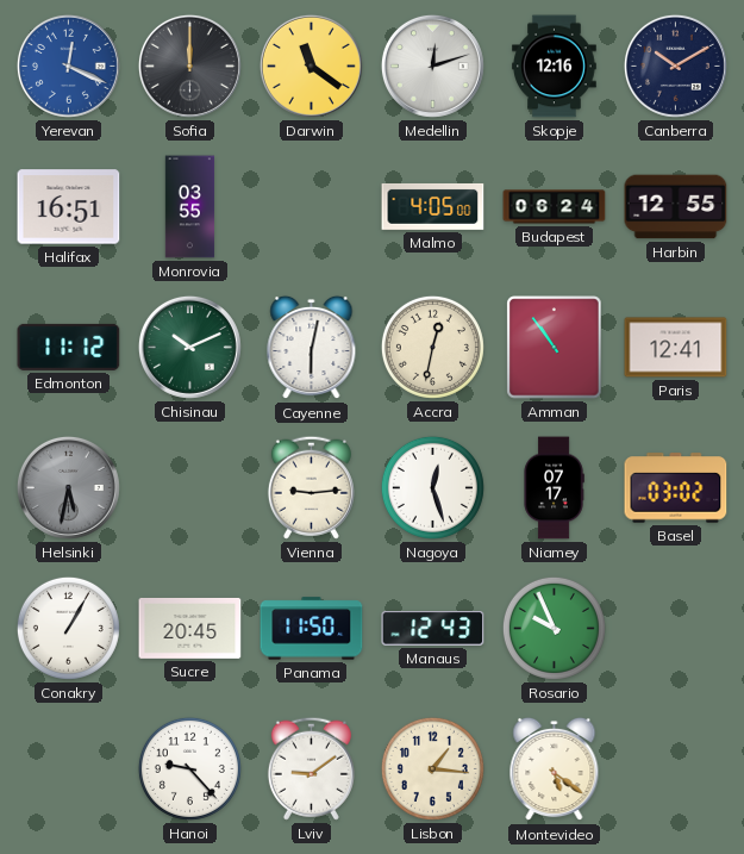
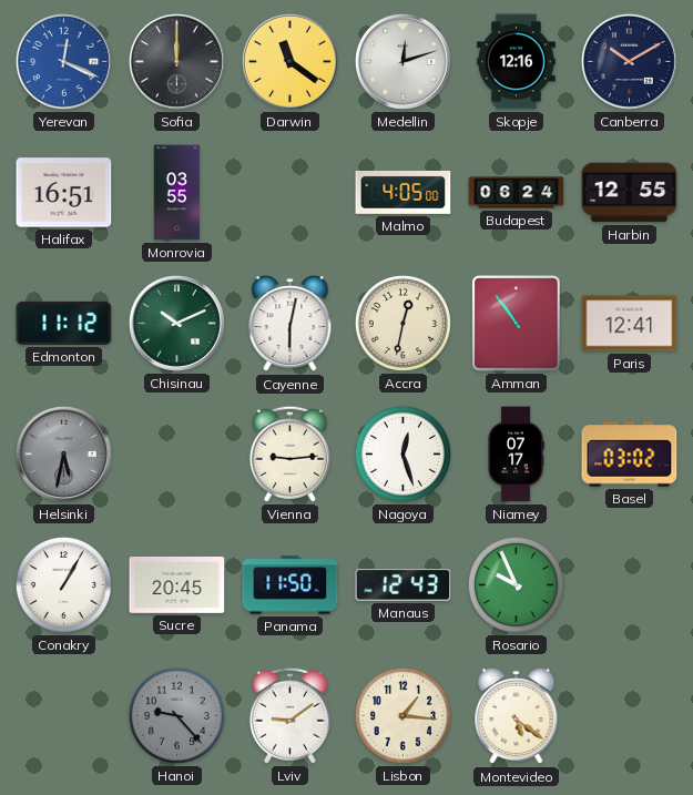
Hanoi dial: white -> grey (176, 715)
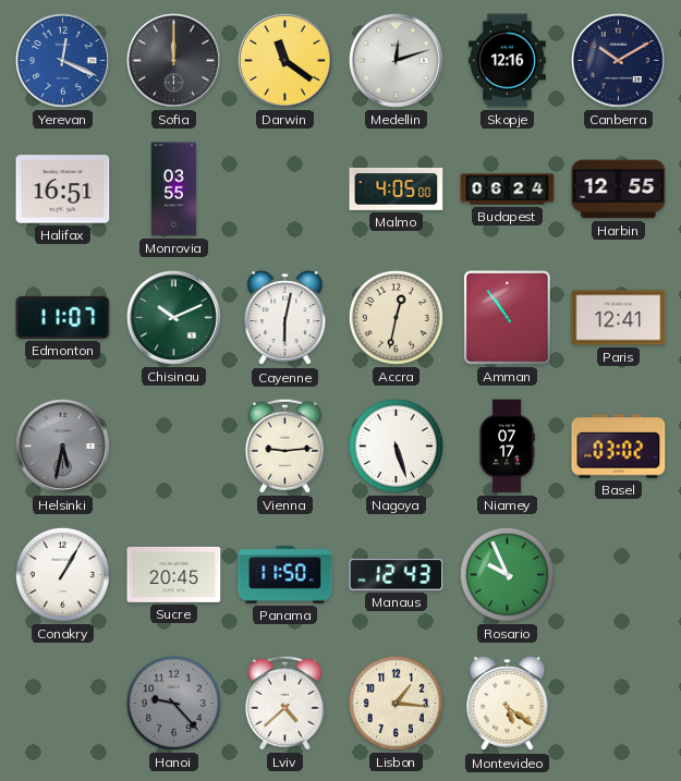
Edmonton: 11:12 -> 11:07 (63, 317)
Nagoya: 12:27 -> 5:27 (396, 446)
Lviv: 9:09 -> 4:38 (284, 703)
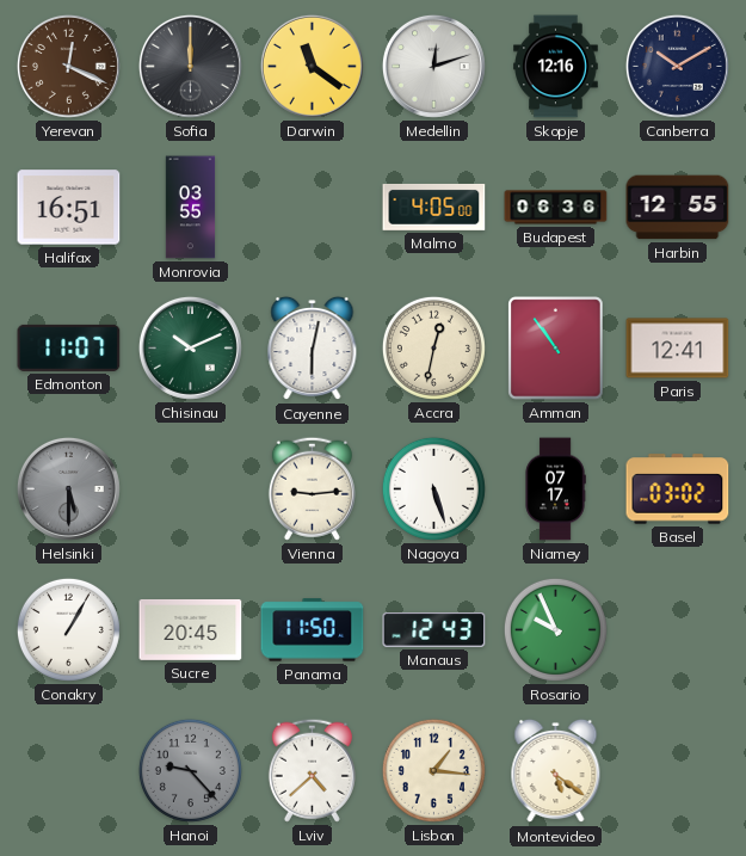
Yerevan dial: blue -> brown (68, 66)
Budapest: 06:24 -> 06:36 (556, 208)
Helsinki: 5:32 -> 5:30 (68, 488)
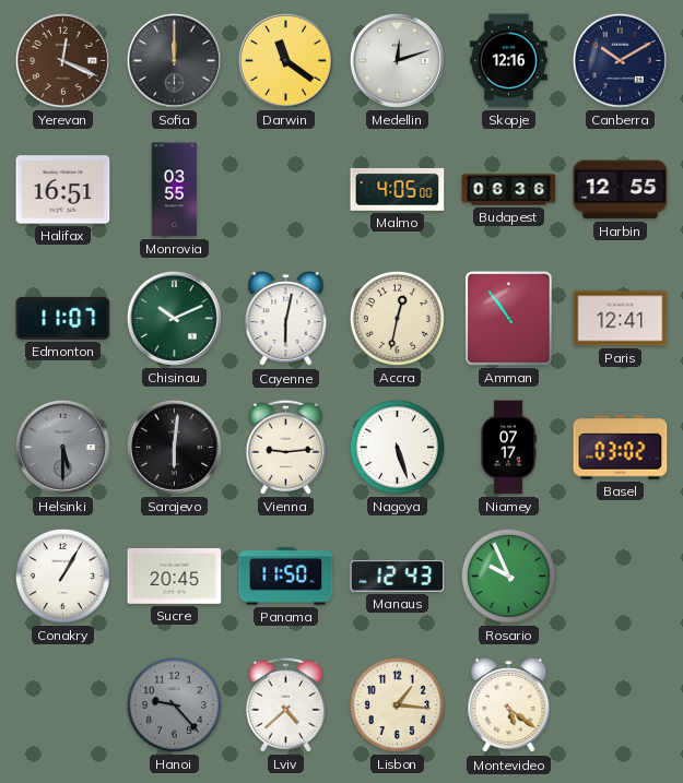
Sarajevo: none -> 6:01 (174, 447)
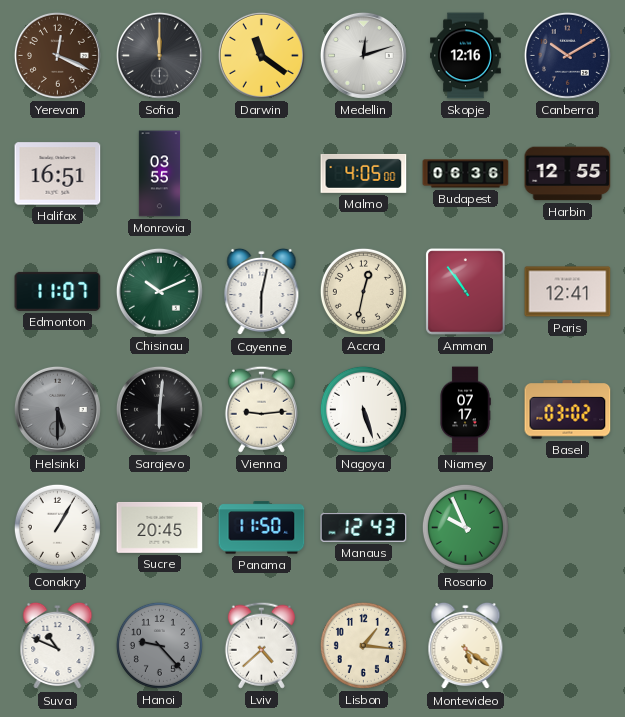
Suva: none -> 10:49 (58, 646)
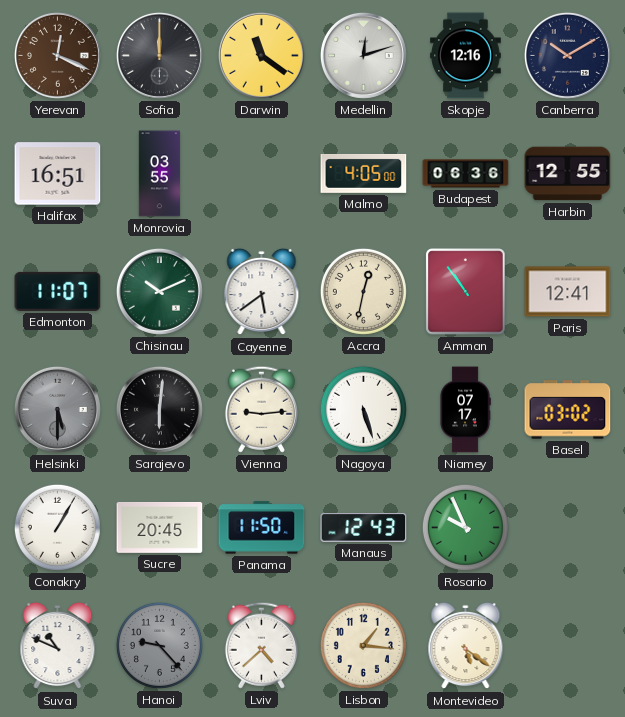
Cayenne: 6:02 -> 5:39 (262, 292)
